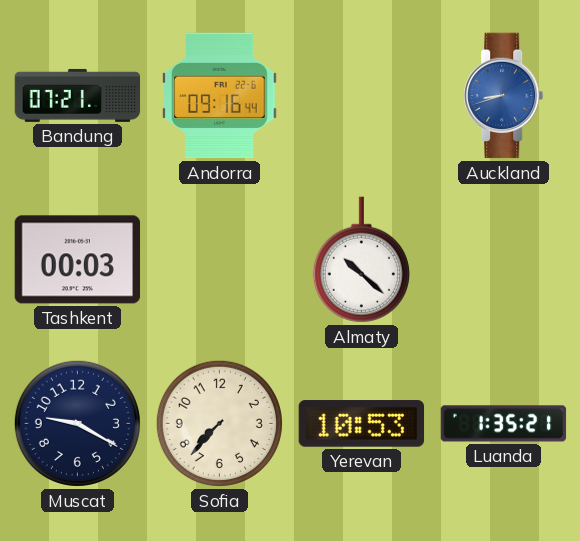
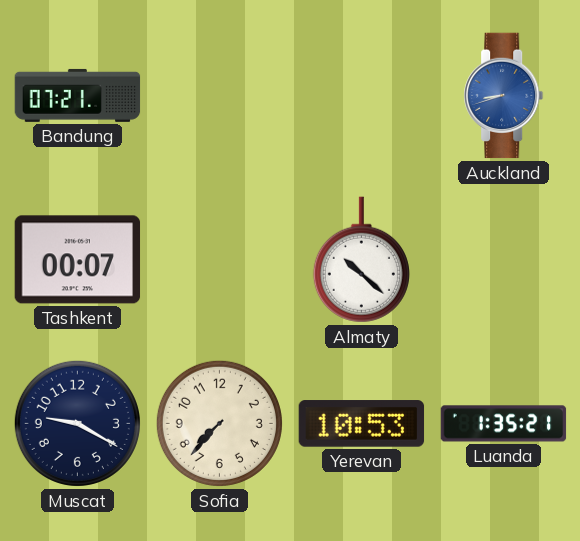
Andorra: 09:16 -> none (220, 96)
Tashkent: 00:03 -> 00:07 (78, 260)
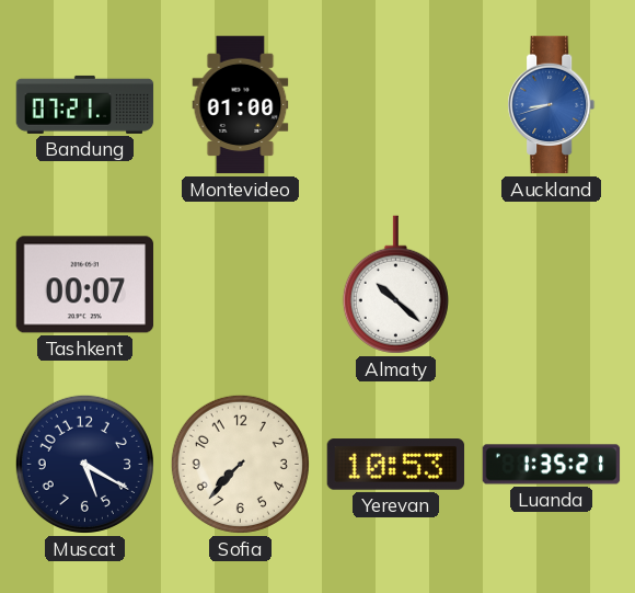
Montevideo: none -> 01:00 (241, 105)
Muscat: 9:20 -> 5:20 (84, 464)
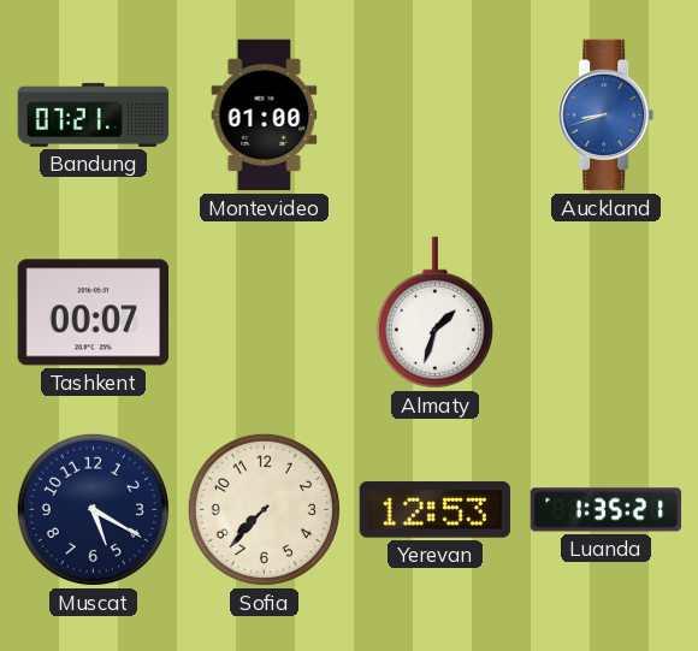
Almaty: 10:22 -> 1:33 (434, 313)
Yerevan: 10:53 -> 12:53 (436, 510)
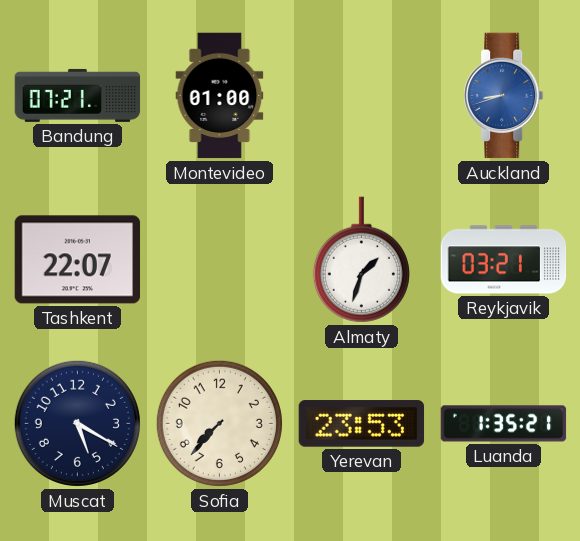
Tashkent: 00:07 -> 22:07 (78, 260)
Reykjavik: none -> 03:21 (504, 260)
Yerevan: 12:53 -> 23:53 (362, 424)
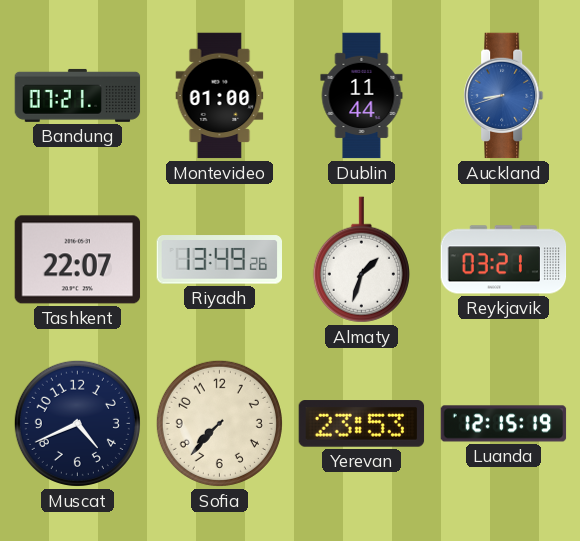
Dublin: none -> 11:44 (362, 96)
Riyadh: none -> 13:49 (219, 260)
Muscat: 5:20 -> 4:41 (77, 423)
Luanda: 1:35 -> 12:15 (504, 424)
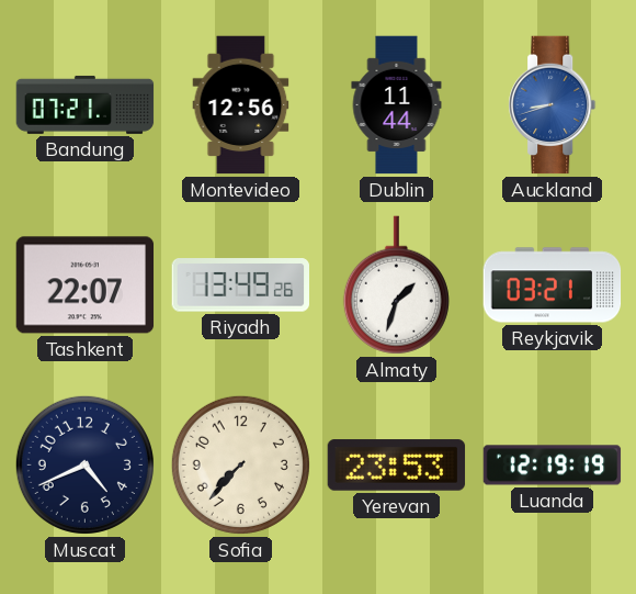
Montevideo: 01:00 -> 12:56 (241, 105)
Luanda: 12:15 -> 12:19 (553, 466)
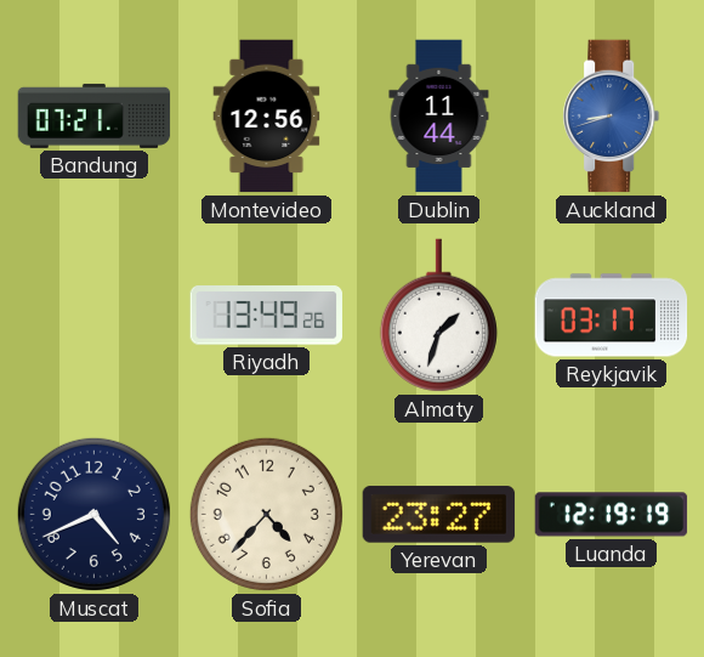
Tashkent: 22:07 -> none (86, 285)
Reykjavik: 03:21 -> 03:17 (612, 316)
Sofia: 7:37 -> 4:37 (266, 514)
Yerevan: 23:53 -> 23:27 (439, 515)
